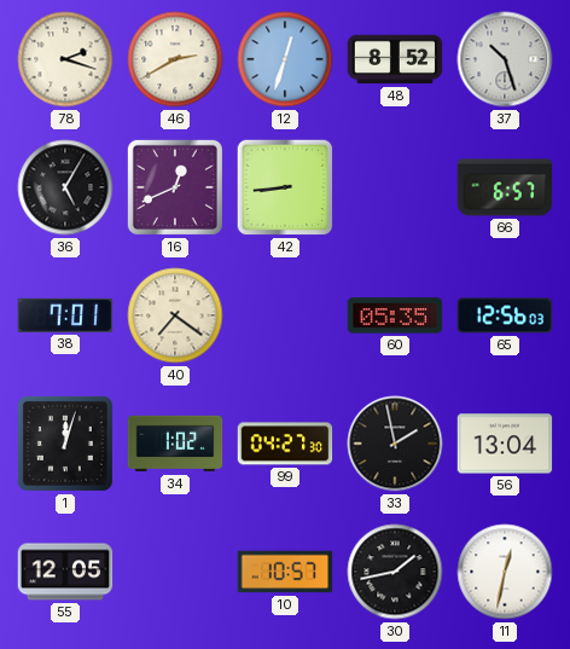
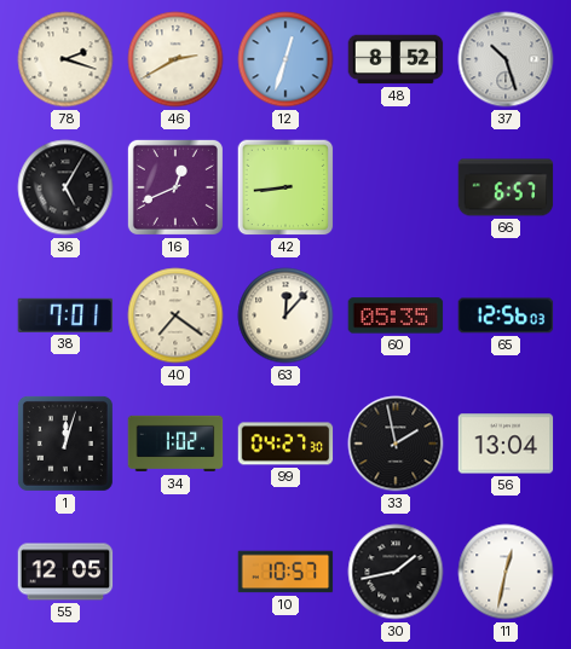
63: none -> 12:07 (285, 315)
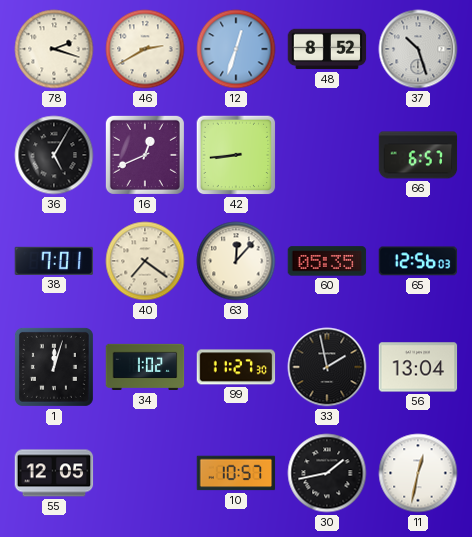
99: 04:27 -> 11:27 (236, 367)
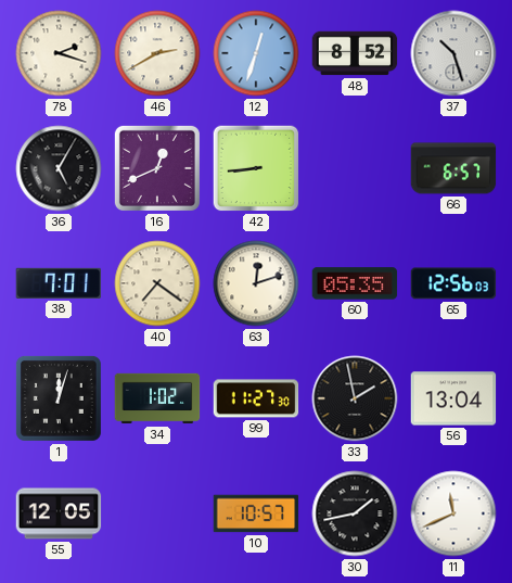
63: 12:07 -> 12:12 (256, 283)
11: 12:32 -> 11:41 (453, 514)
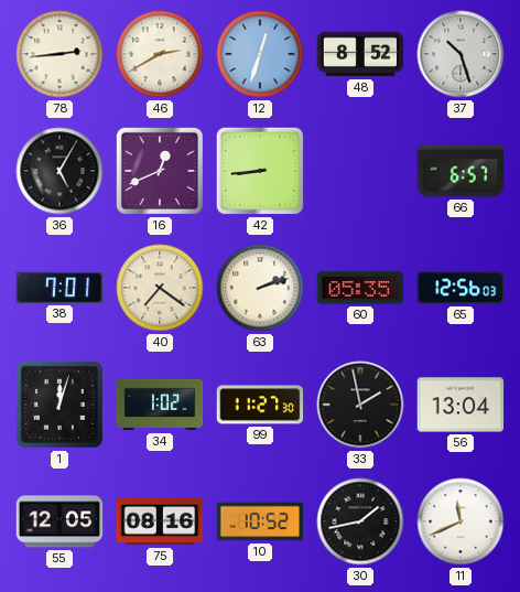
78: 2:18 -> 2:44 (59, 54)
63: 12:12 -> 2:12 (260, 288)
75: none -> 08:16 (160, 521)
10: 10:57 -> 10:52 (260, 521)
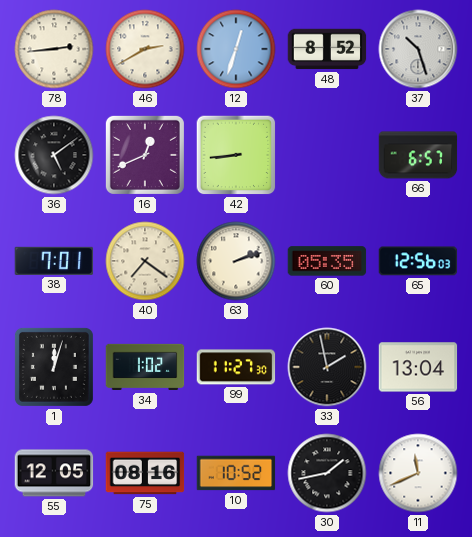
36: 5:05 -> 5:09 (54, 155)
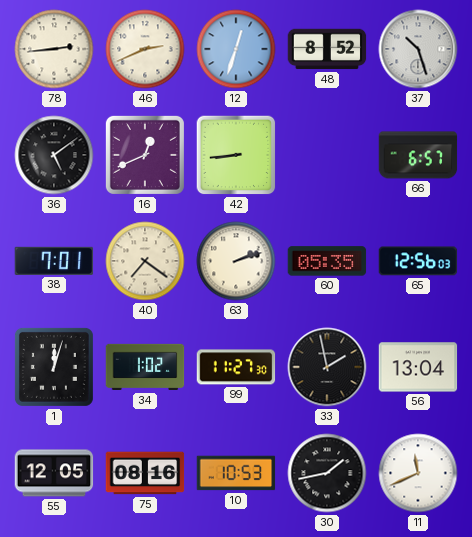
46: 2:40 -> 2:41 (145, 49)
10: 10:52 -> 10:53 (236, 473)
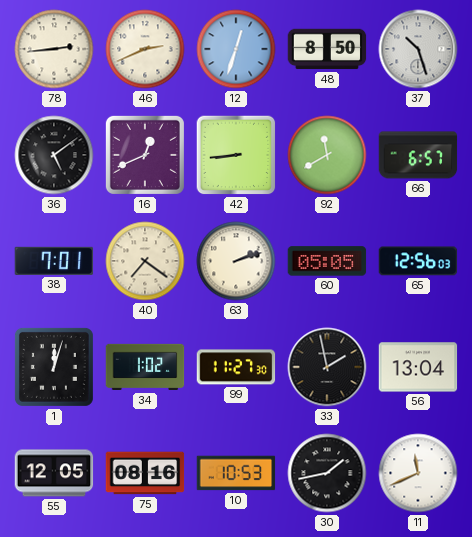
48: 8:52 -> 8:50 (327, 49)
92: none -> 11:40 (327, 155)
60: 05:35 -> 05:05 (327, 261)
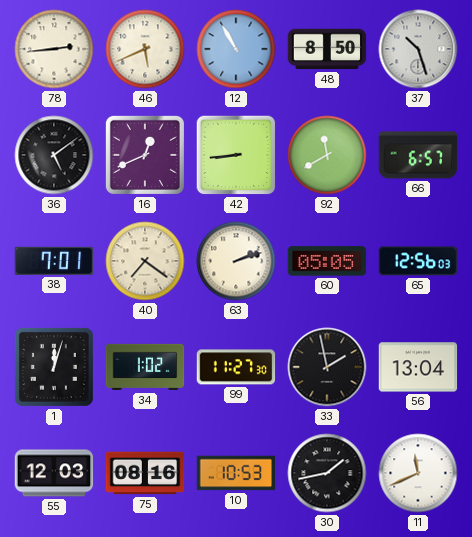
46: 2:41 -> 5:41 (145, 49)
12: 12:33 -> 10:55 (236, 49)
55: 12:05 -> 12:03 (54, 473)
